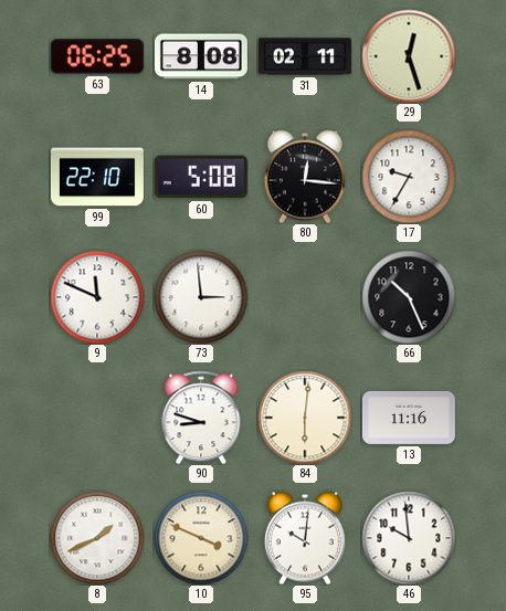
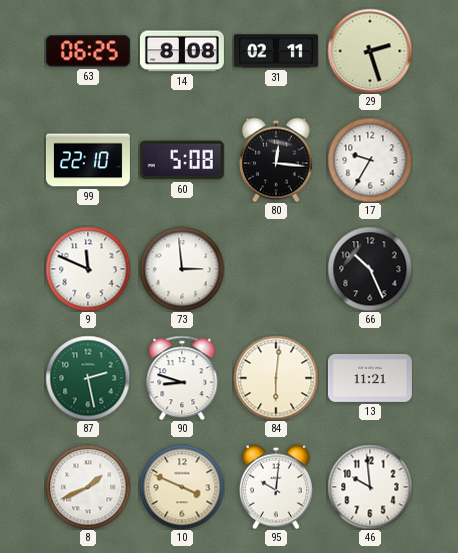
29: 12:27 -> 2:27 (370, 51)
87: none -> 2:28 (88, 378)
13: 11:16 -> 11:21 (370, 378)
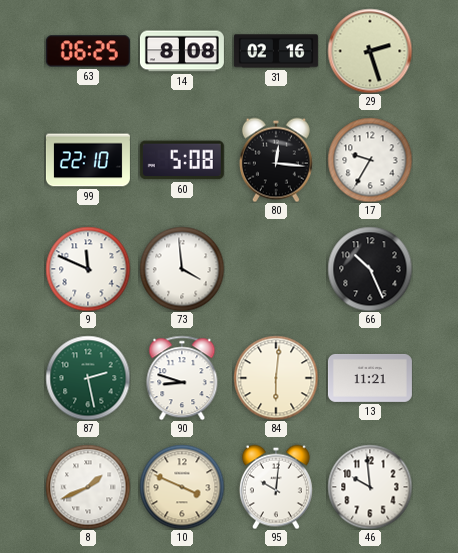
31: 02:11 -> 02:16 (276, 51)
73: 2:59 -> 3:59 (182, 269)
